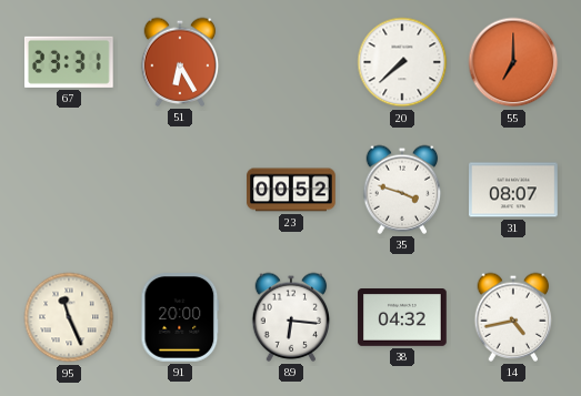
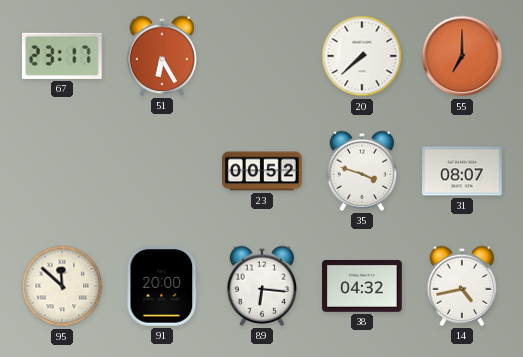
67: 23:31 -> 23:17 (63, 56)
95: 11:26 -> 11:52 (62, 286)
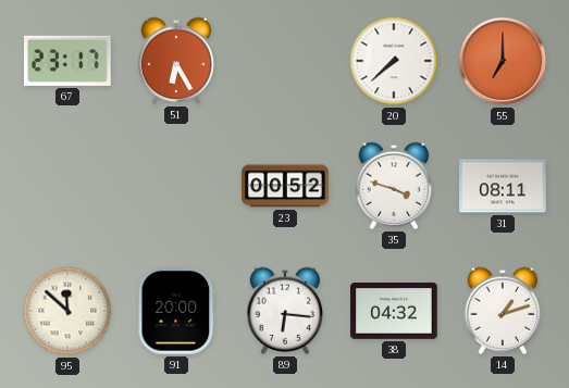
31: 08:07 -> 08:11 (503, 186)
14: 4:43 -> 1:12 (503, 311)
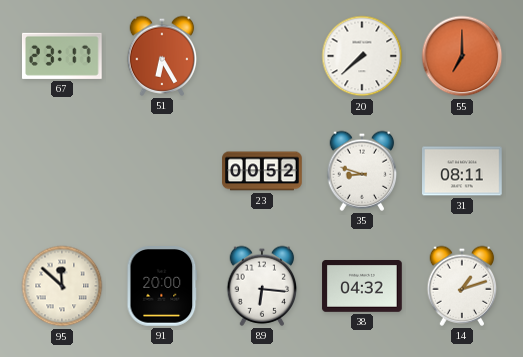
35: 3:48 -> 8:48 (362, 171)
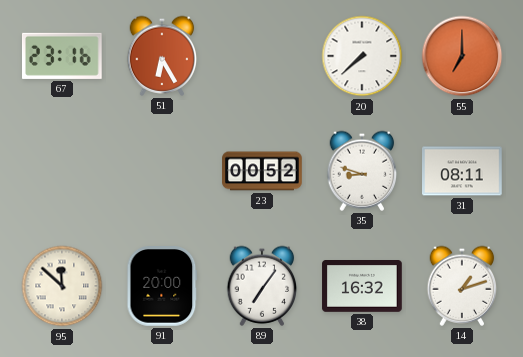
67: 23:17 -> 23:16 (63, 56)
89: 6:16 -> 7:06 (262, 286)
38: 04:32 -> 16:32 (362, 287)
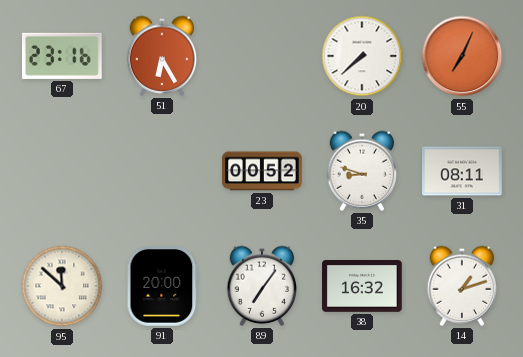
55: 7:00 -> 7:04 (462, 56)
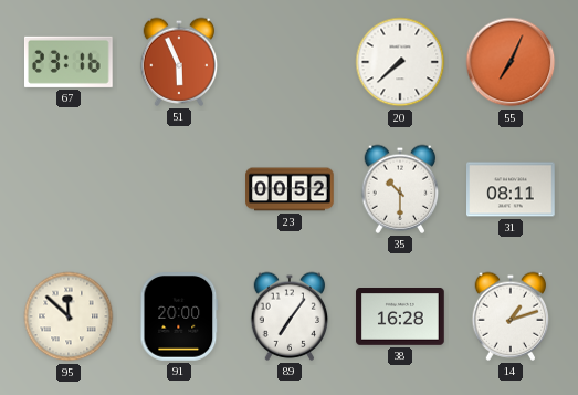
51: 6:25 -> 5:56 (179, 62)
35: 8:48 -> 10:30 (400, 189)
38: 16:32 -> 16:28 (400, 318)
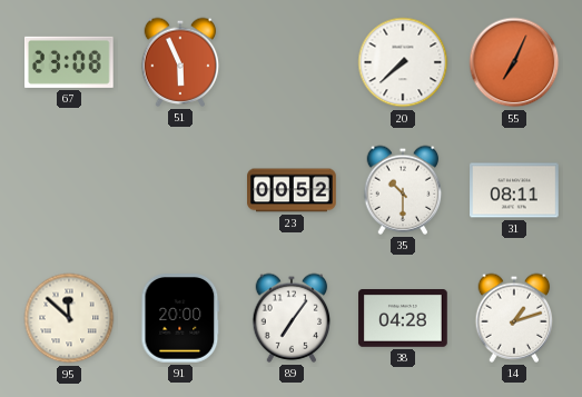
67: 23:16 -> 23:08 (70, 62)
38: 16:28 -> 04:28 (403, 319)
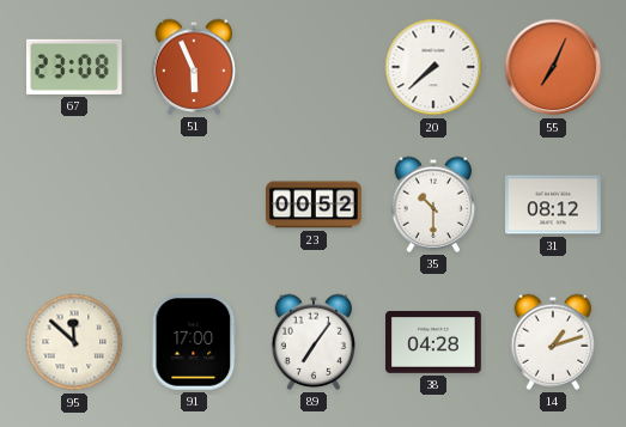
31: 08:11 -> 08:12 (553, 205)
91: 20:00 -> 17:00 (194, 343)
